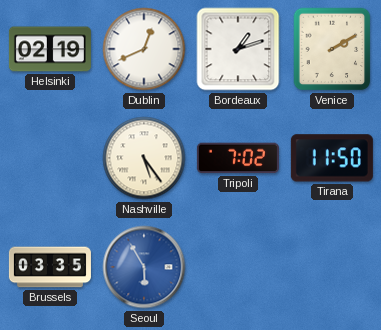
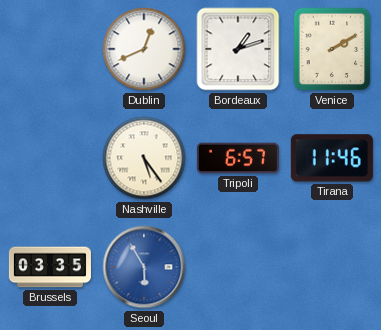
Helsinki: 02:19 -> none (50, 49)
Tripoli: 7:02 -> 6:57 (238, 158)
Tirana: 11:50 -> 11:46 (332, 158)
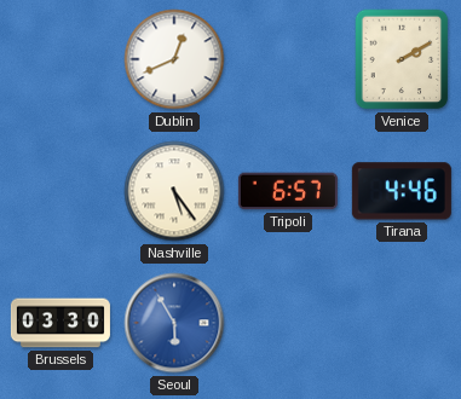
Bordeaux: 1:12 -> none (238, 49)
Tirana: 11:46 -> 4:46 (402, 191)
Brussels: 03:35 -> 03:30 (60, 323)
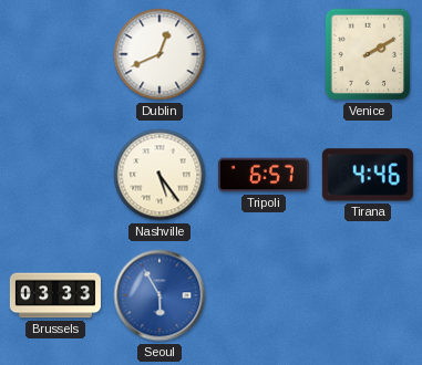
Brussels: 03:30 -> 03:33 (55, 295)
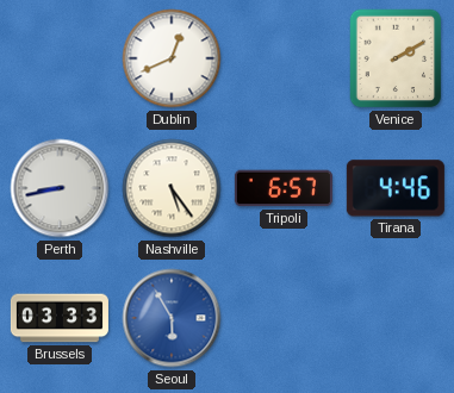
Perth: none -> 8:43 (60, 188)
